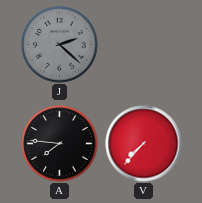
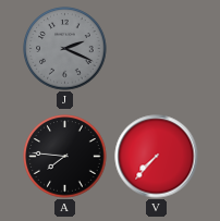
J: 2:22 -> 2:19 (65, 49)
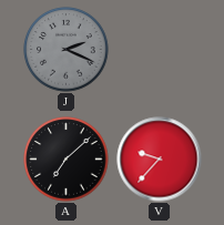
A: 7:46 -> 7:08 (67, 160)
V: 7:37 -> 9:37 (160, 160)
